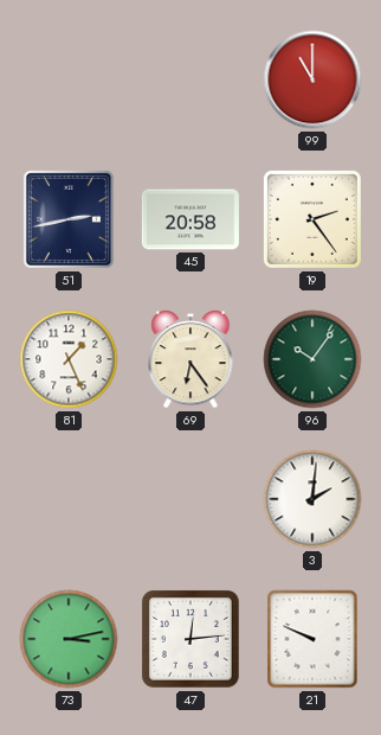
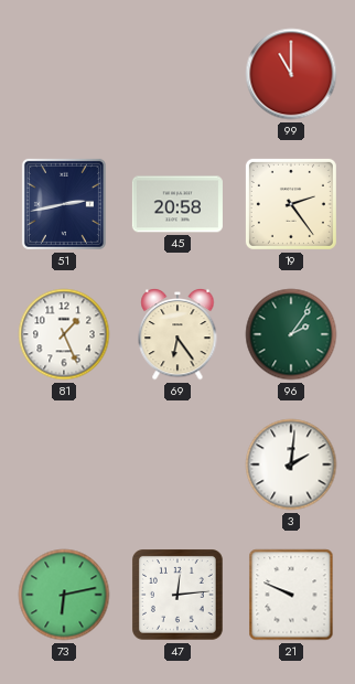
96: 10:06 -> 2:06 (291, 334)
73: 3:13 -> 6:13 (64, 595)
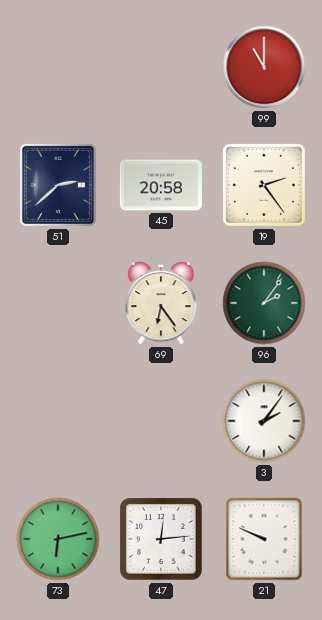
51: 2:43 -> 2:38 (58, 185)
81: 1:26 -> none (64, 334)
3: 2:01 -> 2:06 (264, 421)
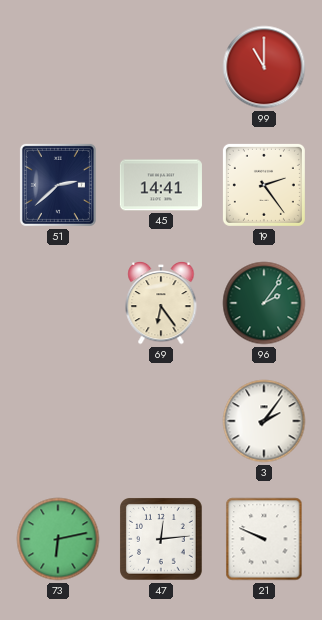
45: 20:58 -> 14:41 (161, 185)
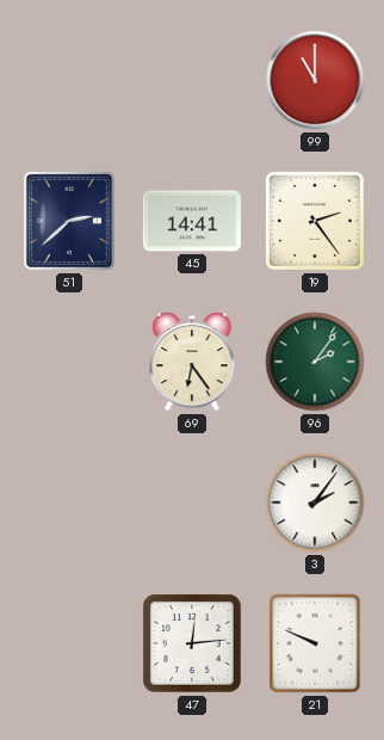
73: 6:13 -> none (58, 539)
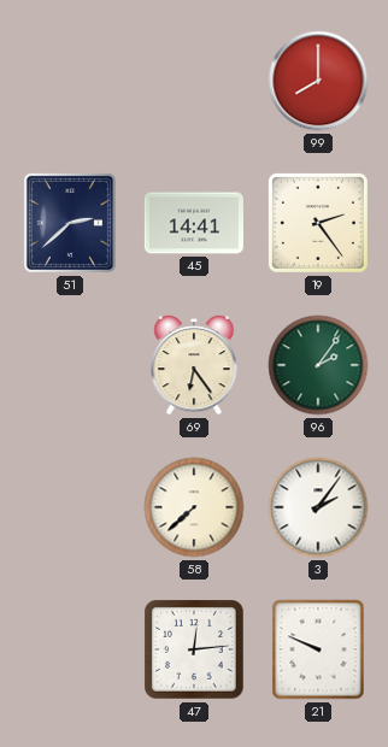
99: 11:00 -> 8:00 (318, 81)
58: none -> 7:38 (194, 507)
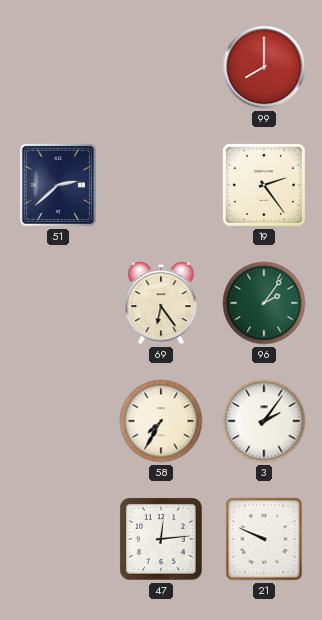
45: 14:41 -> none (194, 223)
58: 7:38 -> 7:35 (161, 421)
